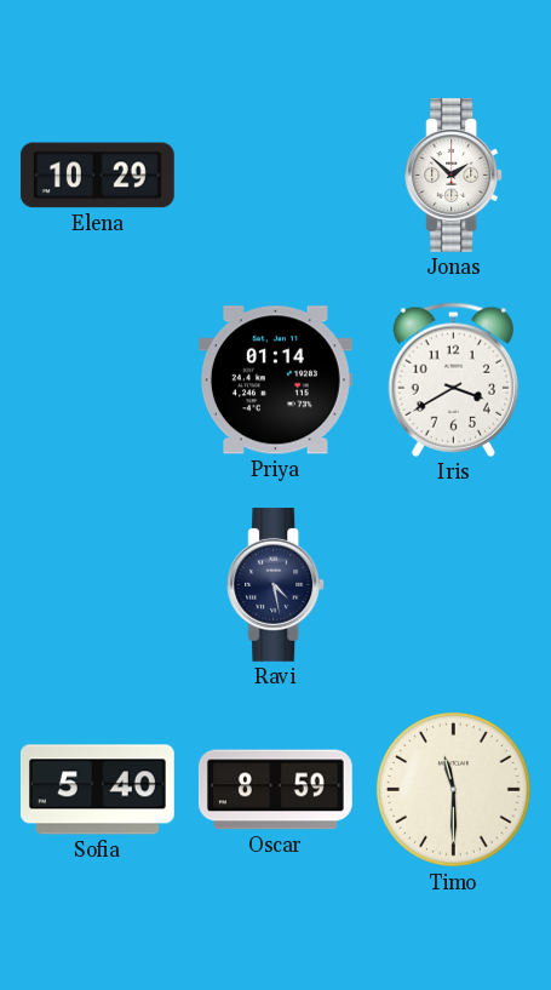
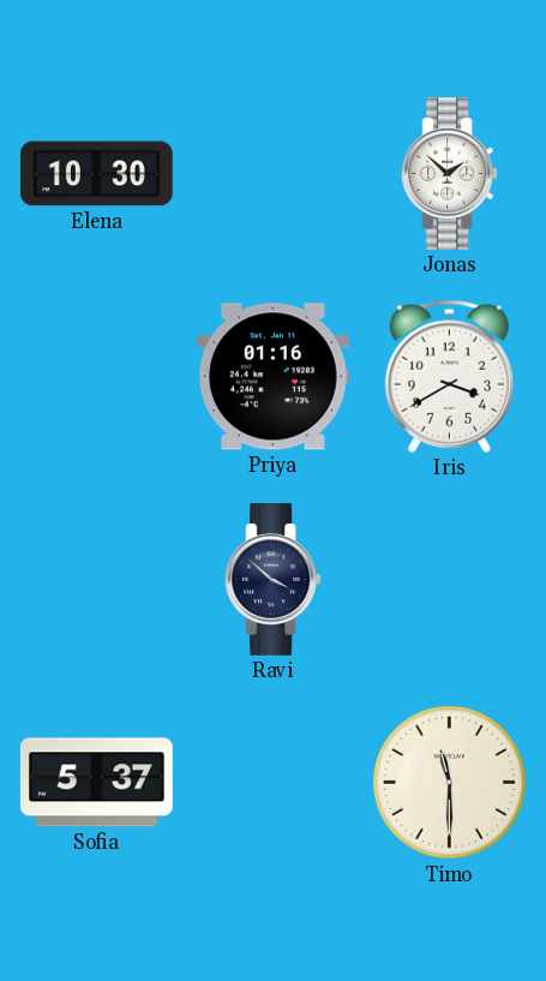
Elena: 10:29 -> 10:30 (96, 174)
Priya: 01:14 -> 01:16 (272, 377)
Ravi: 4:28 -> 3:52 (274, 580)
Sofia: 5:40 -> 5:37 (96, 783)
Oscar: 8:59 -> none (275, 790)
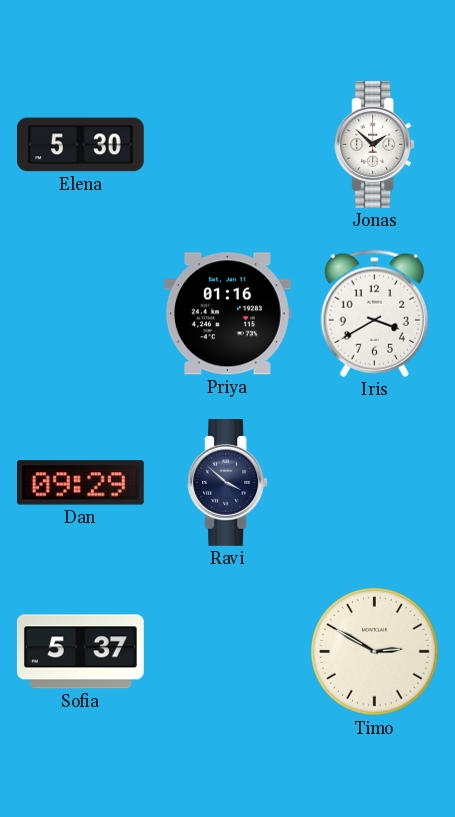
Elena: 10:30 -> 5:30 (80, 145)
Dan: none -> 09:29 (80, 483)
Timo: 11:30 -> 2:50 (375, 652)
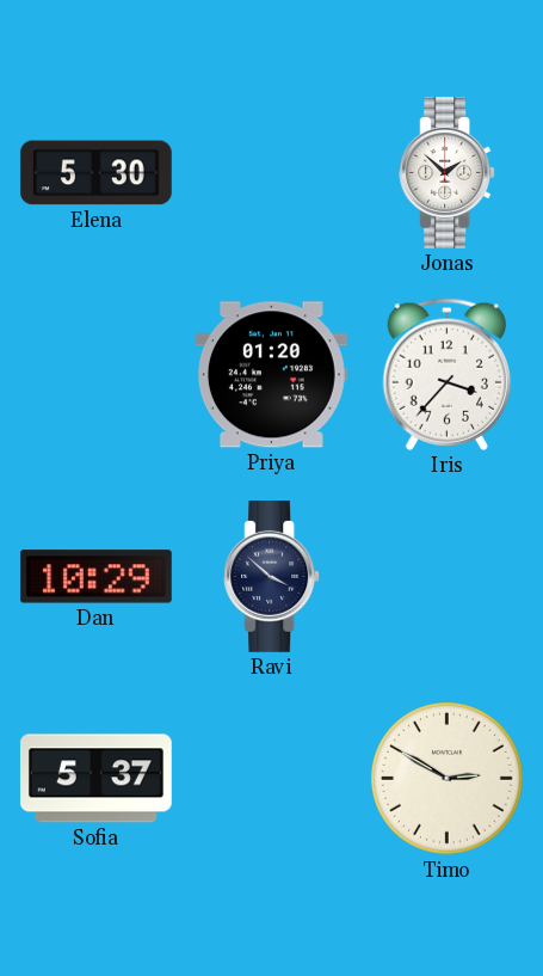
Priya: 01:16 -> 01:20 (271, 375)
Iris: 3:40 -> 3:37 (446, 374)
Dan: 09:29 -> 10:29 (95, 577)
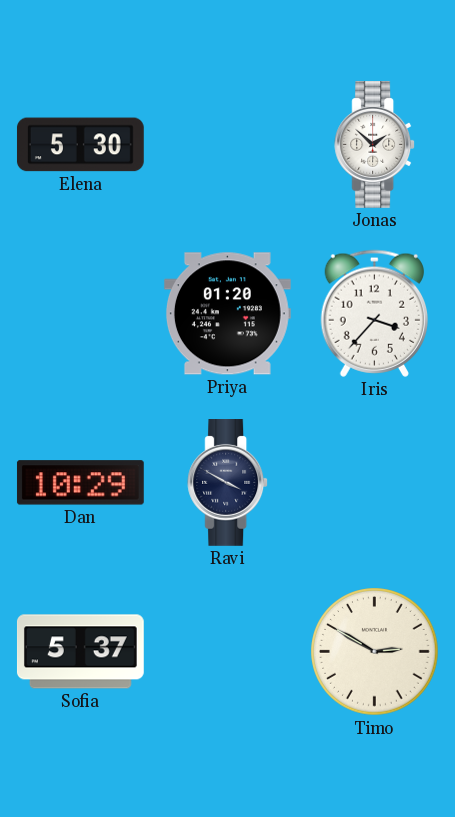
Ravi: 3:52 -> 3:50 (228, 483)
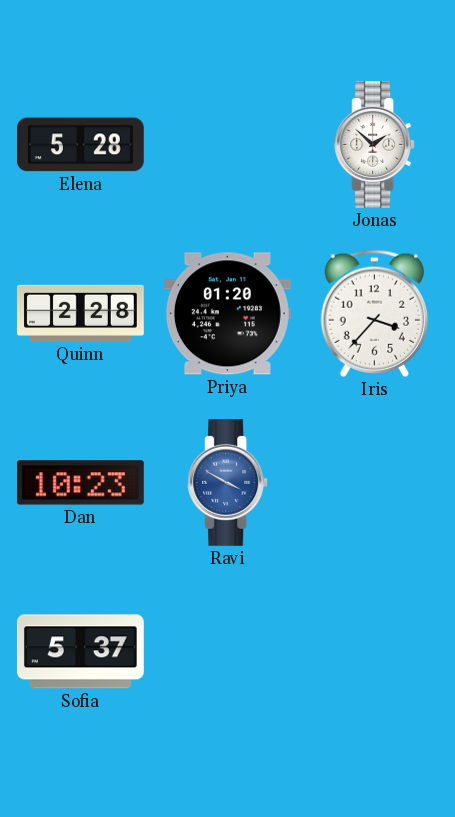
Elena: 5:30 -> 5:28 (80, 145)
Quinn: none -> 2:28 (81, 313)
Dan: 10:29 -> 10:23 (80, 483)
Ravi dial: navy -> blue (228, 483)
Timo: 2:50 -> none (375, 652)
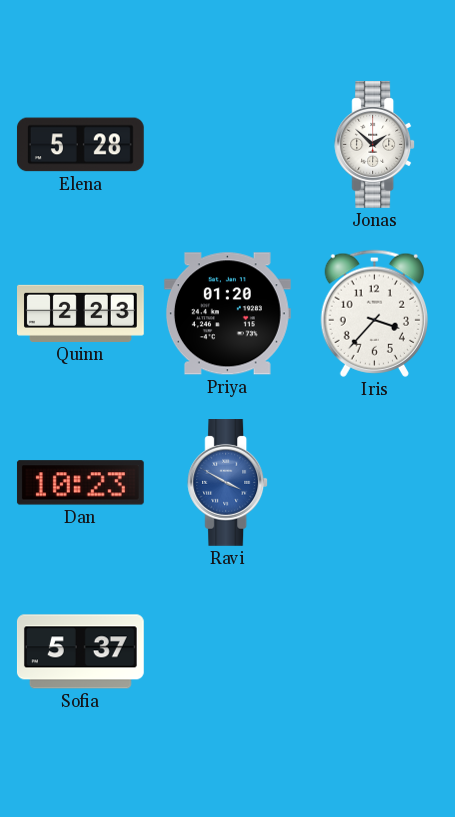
Quinn: 2:28 -> 2:23 (81, 313)
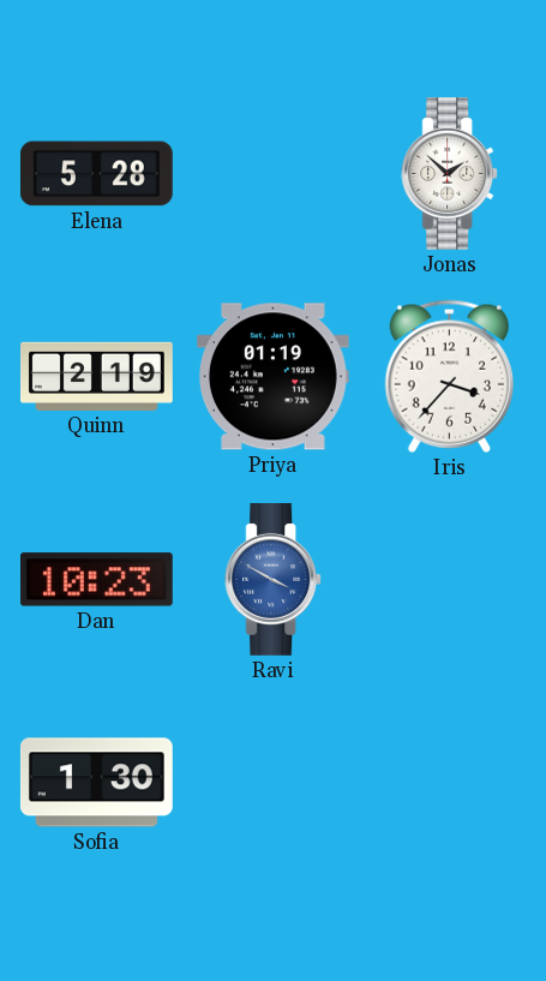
Quinn: 2:23 -> 2:19 (97, 376)
Priya: 01:20 -> 01:19 (272, 377)
Sofia: 5:37 -> 1:30 (96, 783)
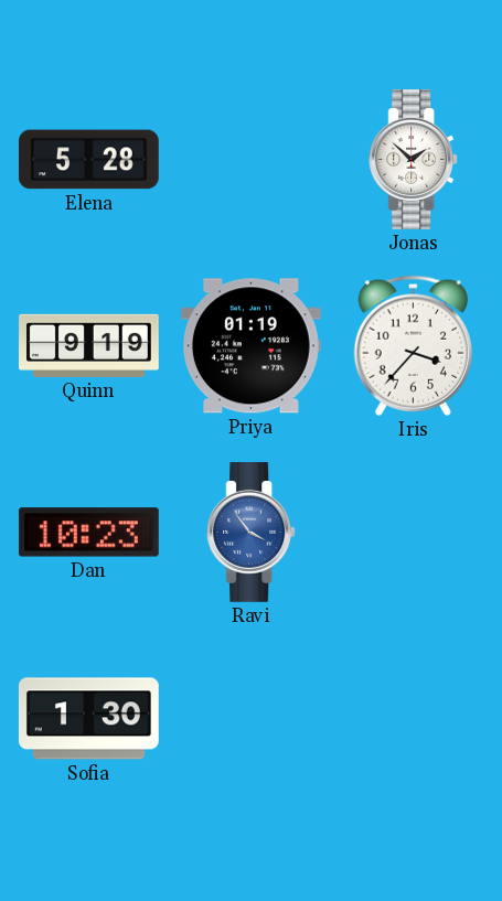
Quinn: 2:19 -> 9:19 (89, 345)
Ravi: 3:50 -> 3:54 (252, 533)
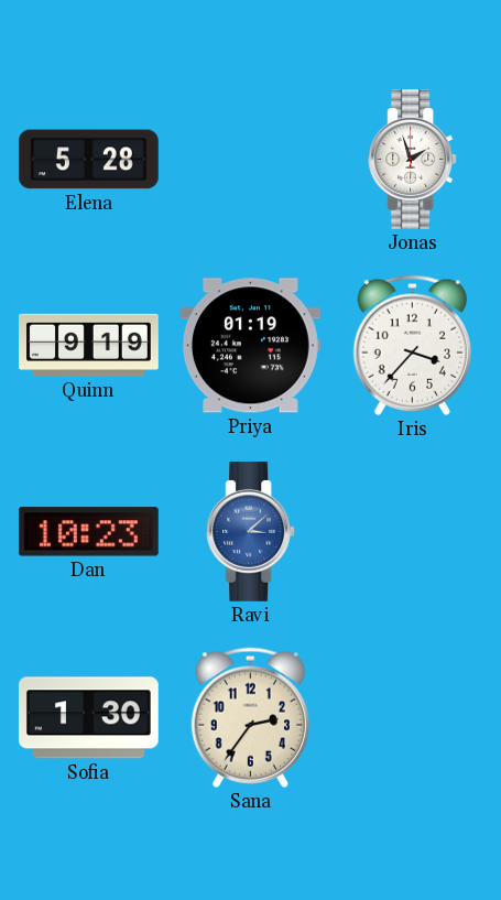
Jonas: 1:52 -> 1:57 (413, 160)
Ravi: 3:54 -> 3:08 (251, 532)
Sana: none -> 2:36 (250, 717)
